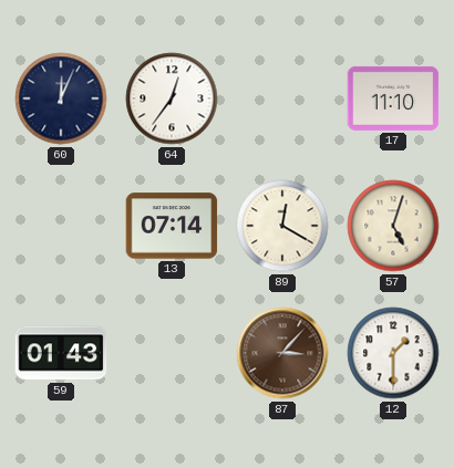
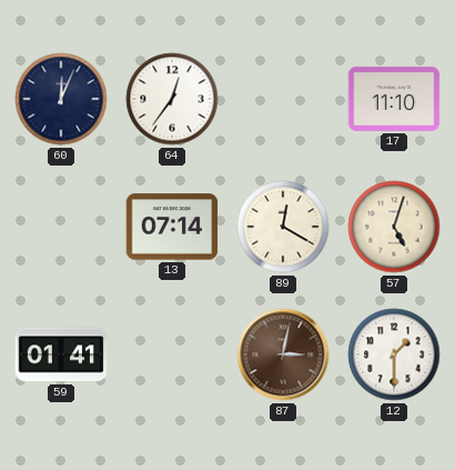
59: 01:43 -> 01:41 (61, 354)
87: 3:07 -> 3:02 (283, 354)
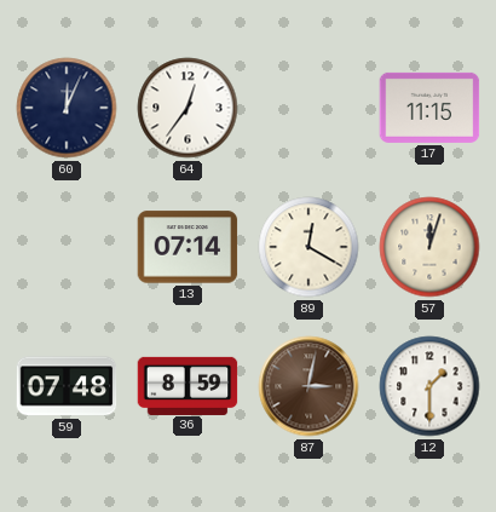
17: 11:10 -> 11:15 (429, 108)
57: 5:03 -> 12:03 (429, 247)
59: 01:41 -> 07:48 (67, 386)
36: none -> 8:59 (188, 385)
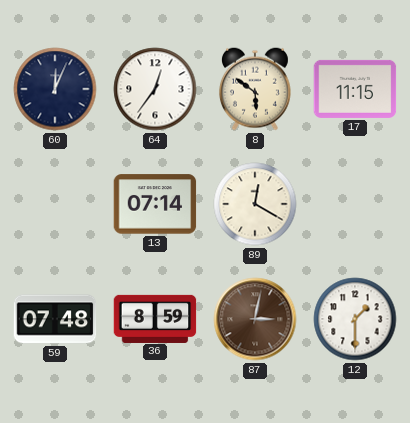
8: none -> 5:51 (255, 89)
57: 12:03 -> none (429, 247)
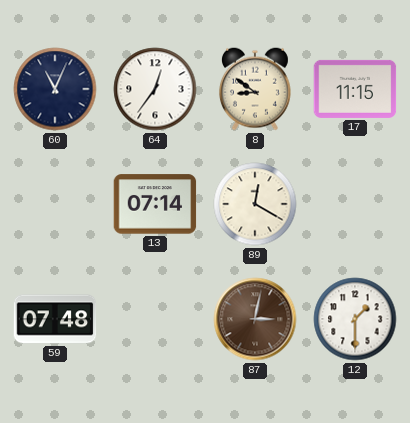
60: 12:04 -> 11:04 (55, 89)
8: 5:51 -> 8:51 (255, 89)
36: 8:59 -> none (155, 318)
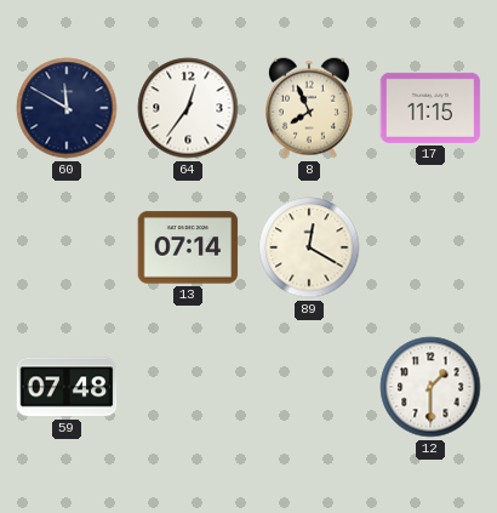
60: 11:04 -> 11:50 (67, 108)
8: 8:51 -> 7:56 (309, 108)
87: 3:02 -> none (255, 319)
